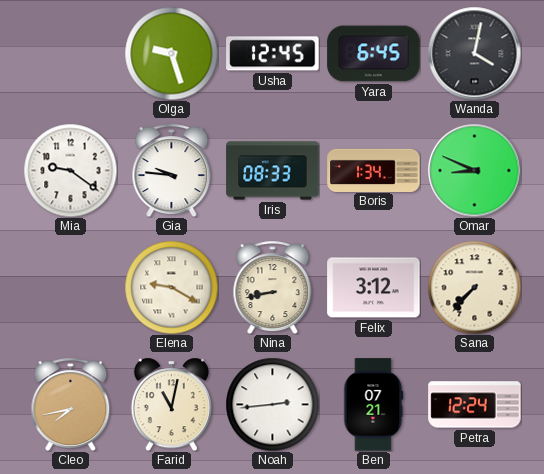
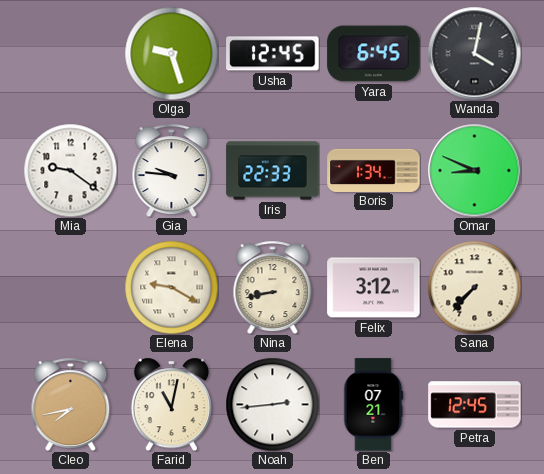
Iris: 08:33 -> 22:33 (273, 171)
Petra: 12:24 -> 12:45 (475, 405)
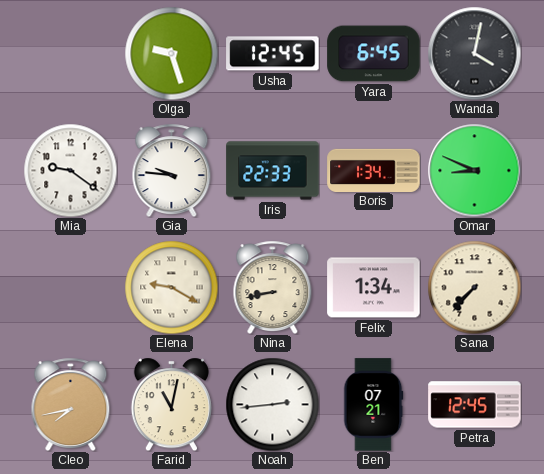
Felix: 3:12 -> 1:34 (374, 288)
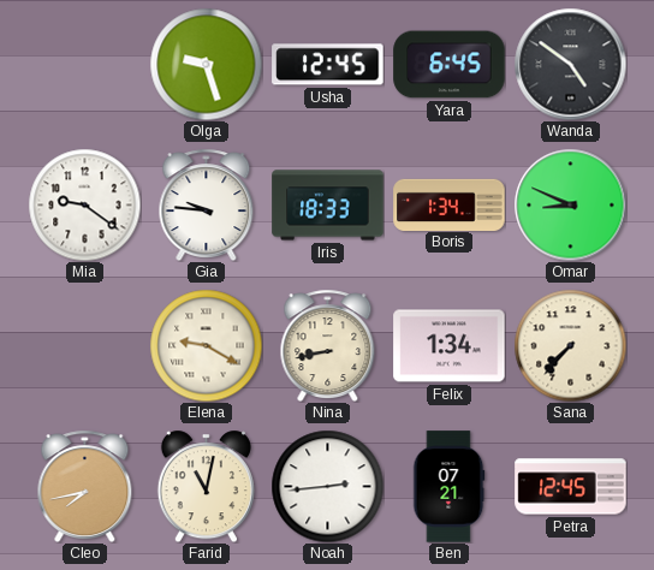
Wanda: 4:02 -> 4:51 (570, 64)
Iris: 22:33 -> 18:33 (328, 206)
